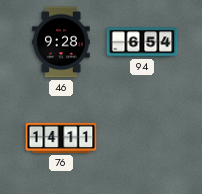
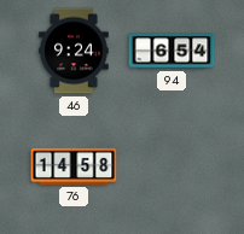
46: 9:28 -> 9:24 (74, 51)
76: 14:11 -> 14:58 (74, 166)
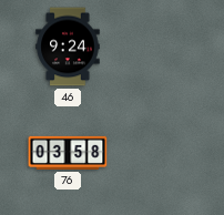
94: 6:54 -> none (172, 51)
76: 14:58 -> 03:58 (68, 153)
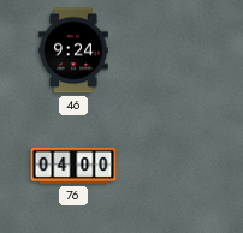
76: 03:58 -> 04:00 (73, 166)
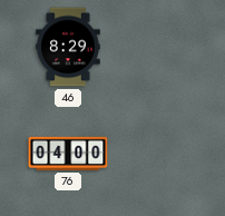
46: 9:24 -> 8:29 (68, 47)
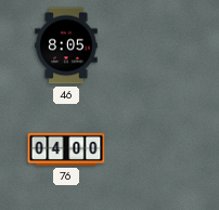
46: 8:29 -> 8:05 (66, 45)
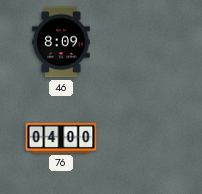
46: 8:05 -> 8:09 (61, 42)
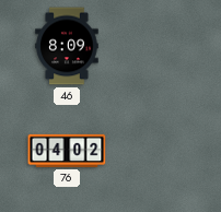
76: 04:00 -> 04:02 (67, 151)
